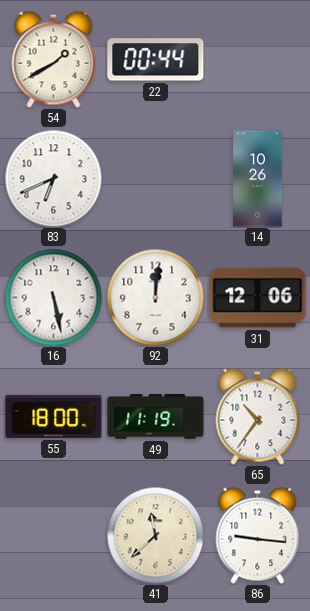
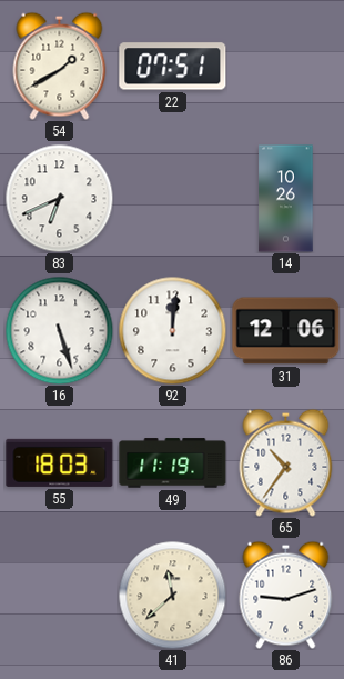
22: 00:44 -> 07:51 (173, 67)
16: 5:28 -> 5:27 (59, 330)
55: 18:00 -> 18:03 (60, 462)
86: 9:16 -> 9:12 (286, 595)
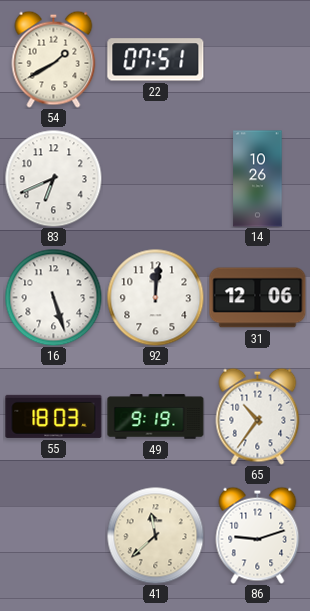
49: 11:19 -> 9:19 (156, 417)
